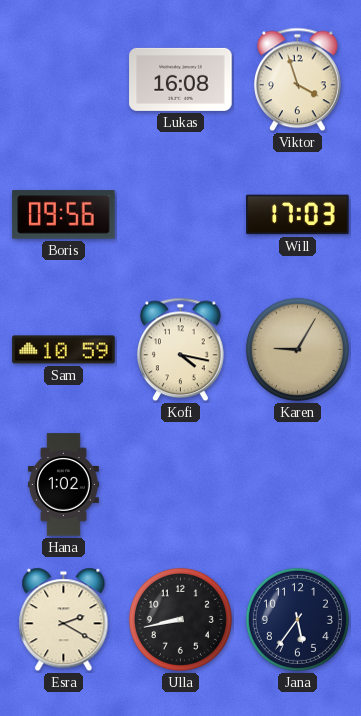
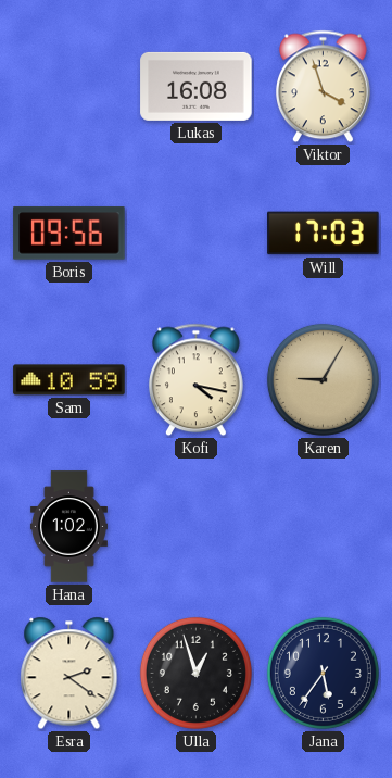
Esra: 2:20 -> 2:21 (69, 674)
Ulla: 8:43 -> 12:57 (195, 673)
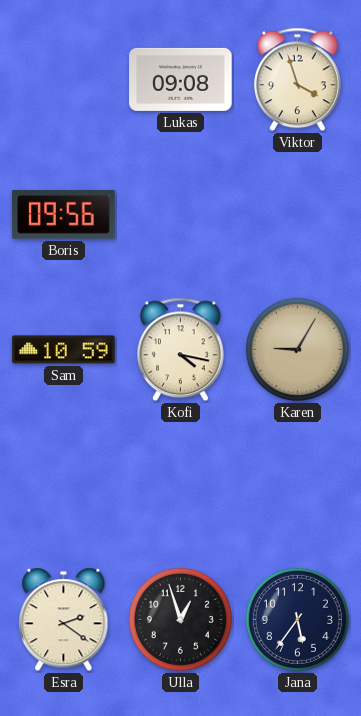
Lukas: 16:08 -> 09:08 (181, 79)
Will: 17:03 -> none (324, 234)
Hana: 1:02 -> none (68, 527)
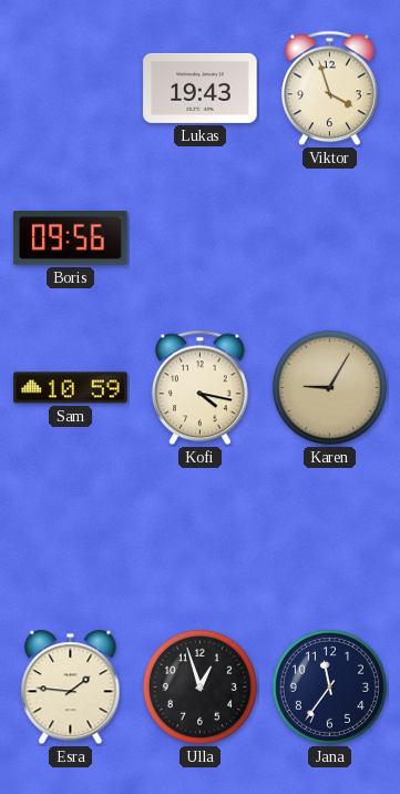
Lukas: 09:08 -> 19:43 (201, 88)
Esra: 2:21 -> 1:46 (71, 688)
Jana: 5:36 -> 11:36 (329, 686)
